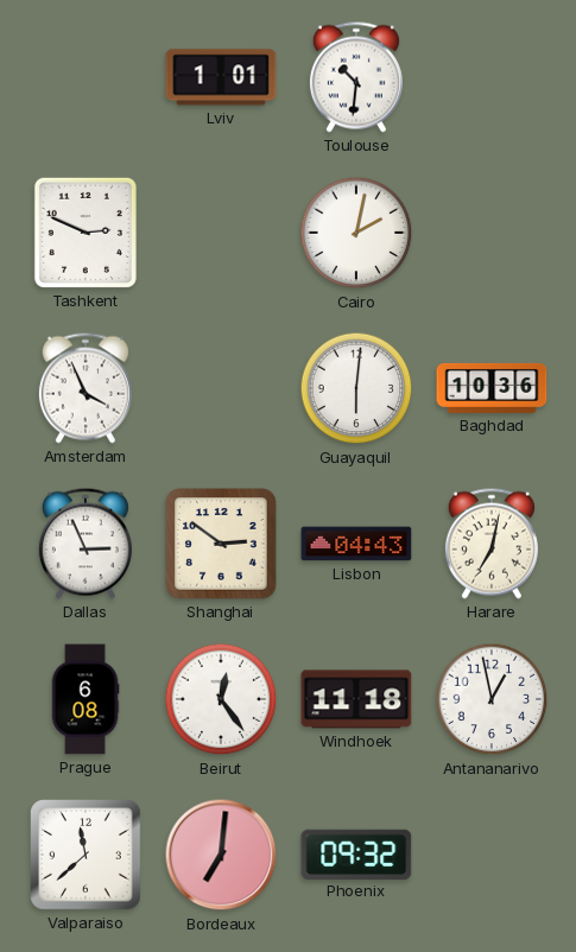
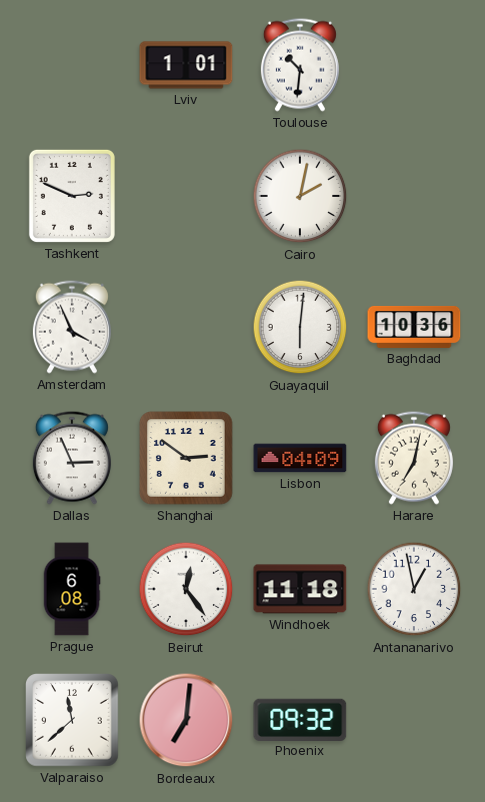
Lisbon: 04:43 -> 04:09 (300, 458)
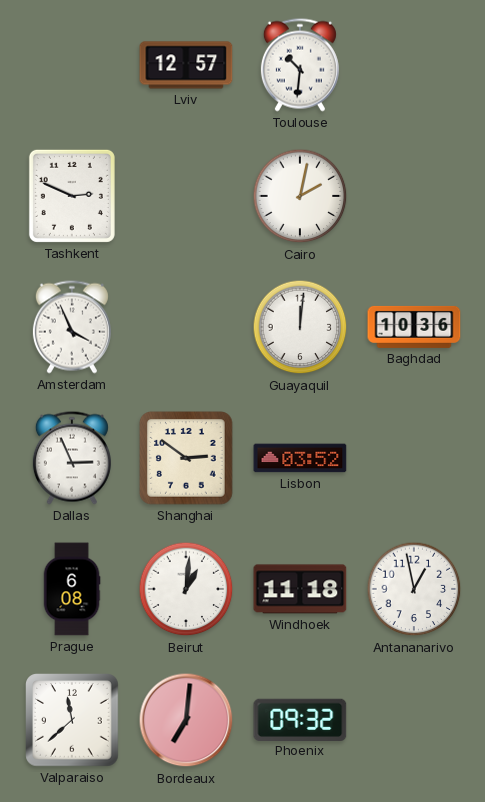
Lviv: 1:01 -> 12:57 (186, 65)
Guayaquil: 6:01 -> 12:01 (300, 327)
Lisbon: 04:09 -> 03:52 (300, 458)
Harare: 7:02 -> none (414, 458)
Beirut: 12:24 -> 1:01 (186, 589)
